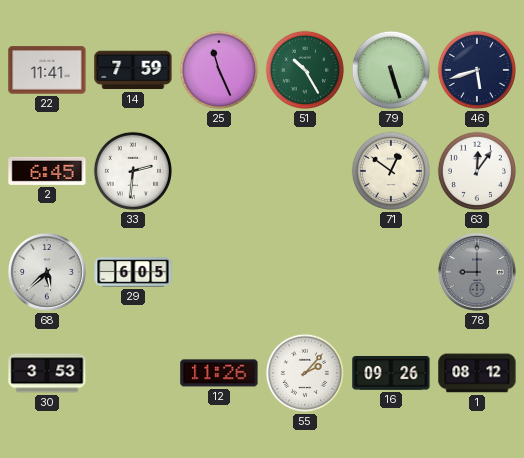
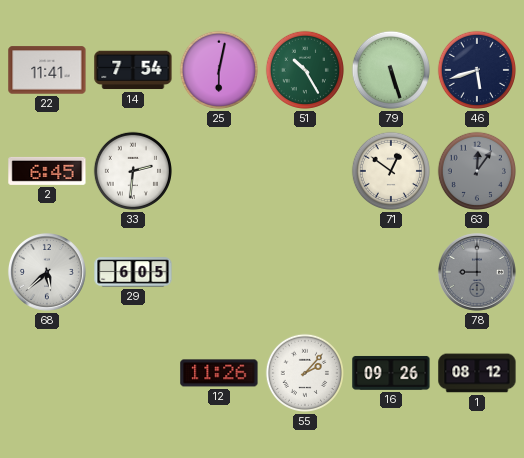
14: 7:59 -> 7:54 (133, 70)
25: 11:26 -> 6:02 (219, 70)
63 dial: white -> grey (477, 171)
30: 3:53 -> none (47, 373)
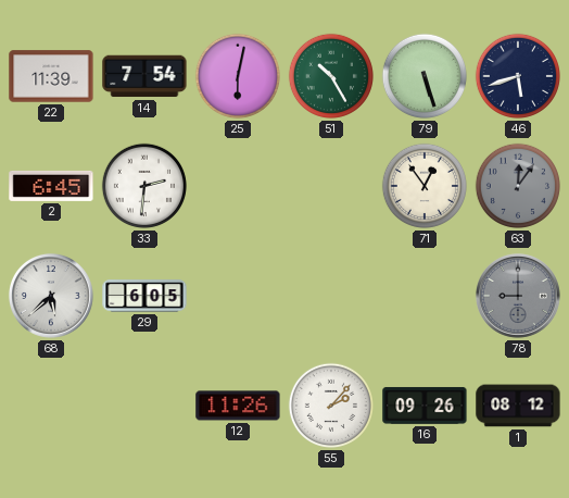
22: 11:41 -> 11:39 (51, 76)
71: 12:51 -> 12:54 (425, 186)
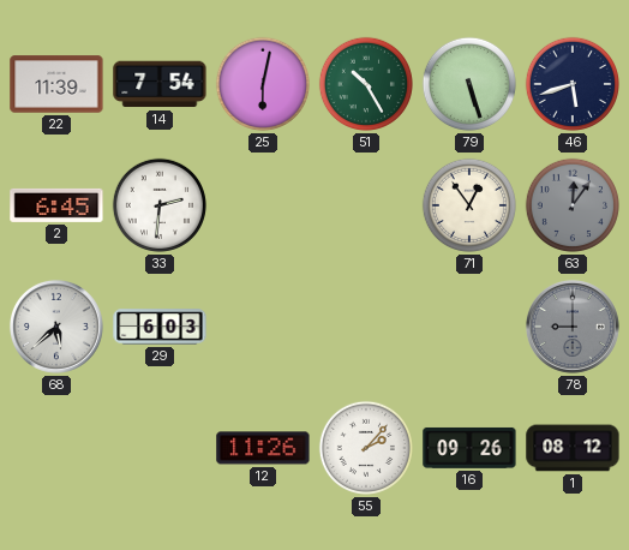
29: 6:05 -> 6:03 (160, 327)
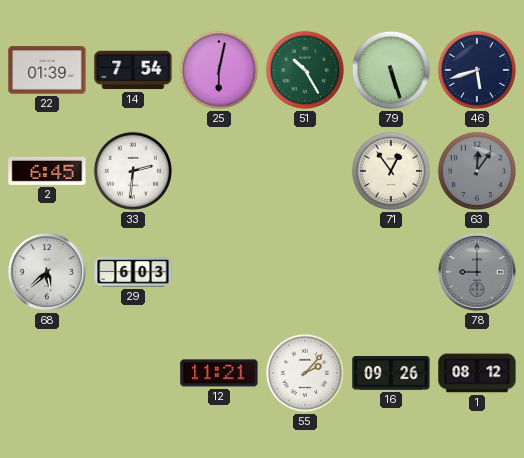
22: 11:39 -> 01:39 (47, 70)
12: 11:26 -> 11:21 (219, 373)
